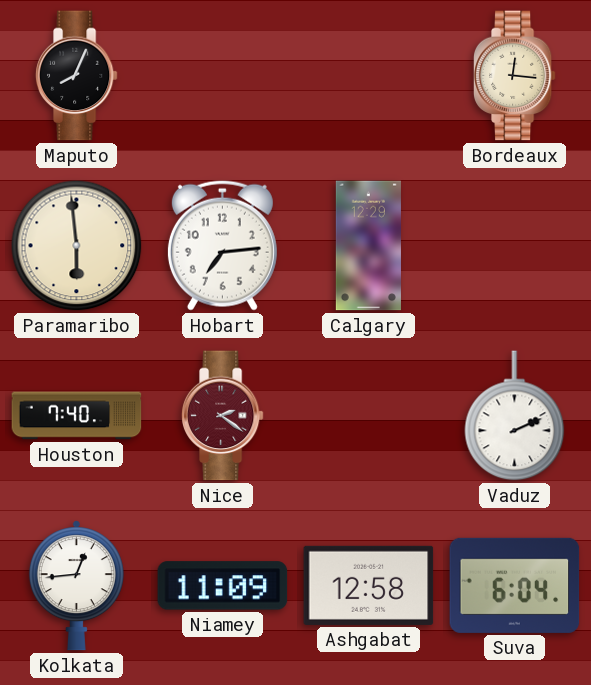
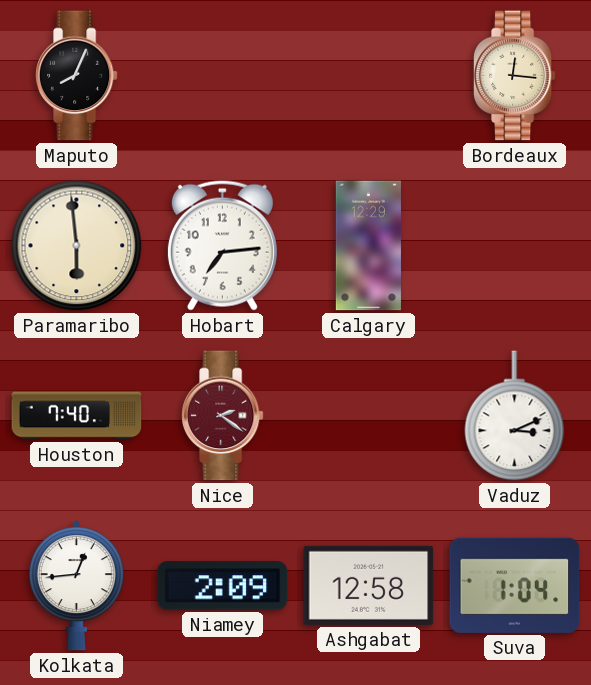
Vaduz: 2:11 -> 3:11 (515, 416)
Niamey: 11:09 -> 2:09 (223, 586)
Suva: 6:04 -> 1:04 (515, 585)
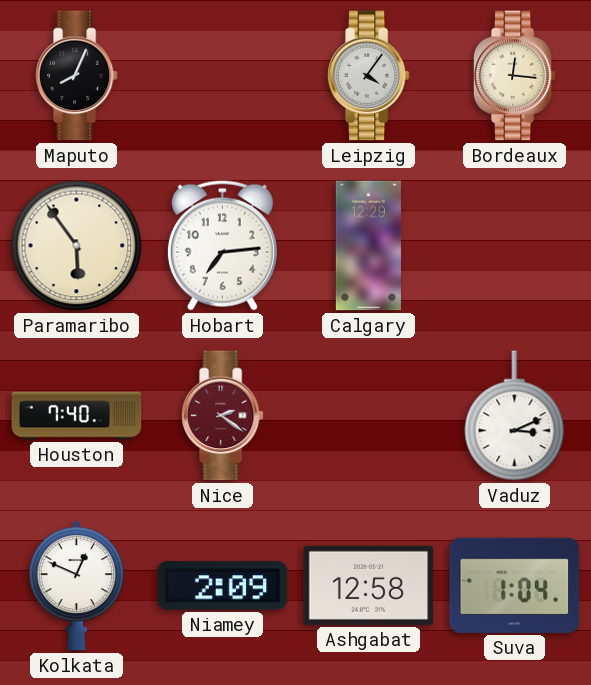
Leipzig: none -> 4:06 (368, 76)
Paramaribo: 5:59 -> 5:54 (77, 246)
Kolkata: 12:44 -> 12:49 (76, 586)
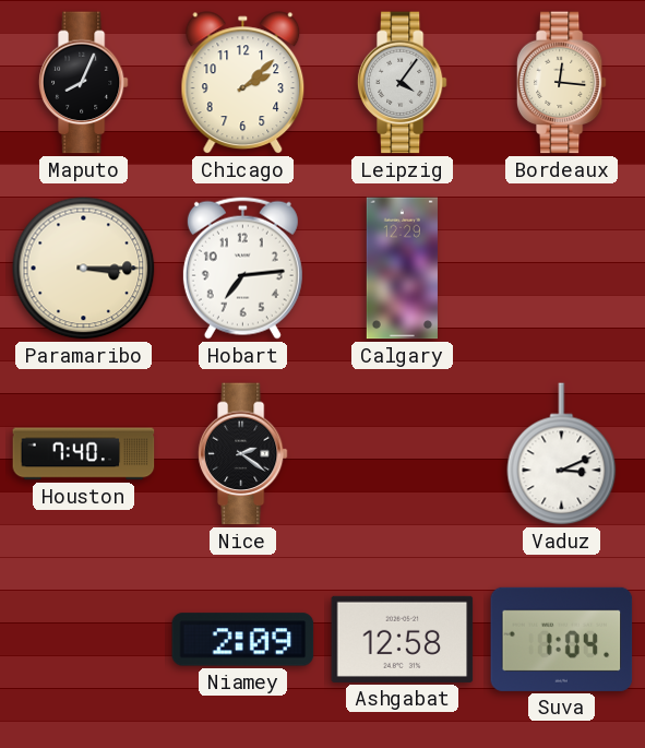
Chicago: none -> 2:08 (243, 83)
Paramaribo: 5:54 -> 3:15 (84, 269)
Nice dial: burgundy -> black (242, 454)
Kolkata: 12:49 -> none (76, 586)
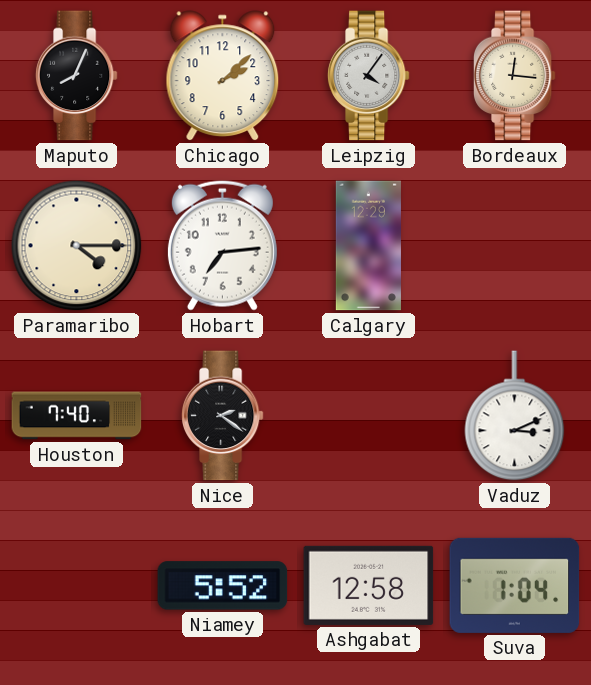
Paramaribo: 3:15 -> 4:15 (77, 246)
Niamey: 2:09 -> 5:52 (223, 586)
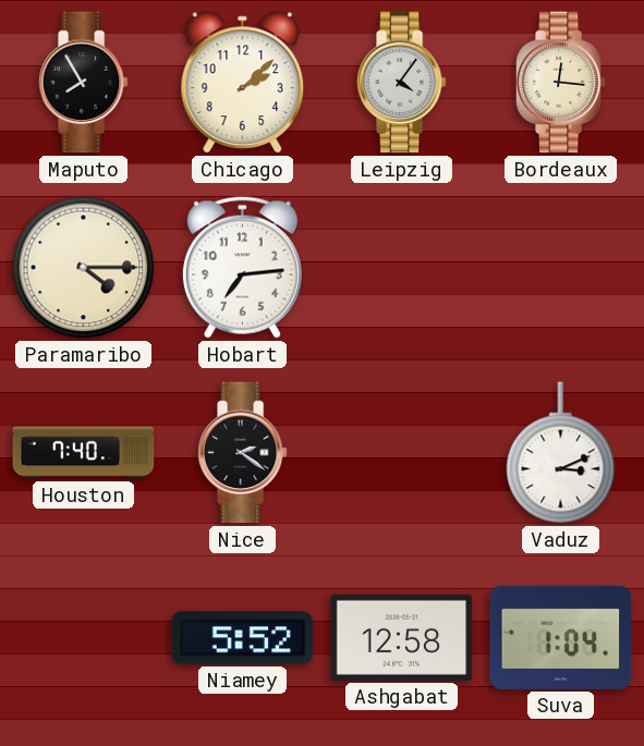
Maputo: 8:04 -> 7:55 (83, 83)
Calgary: 12:29 -> none (368, 246)
